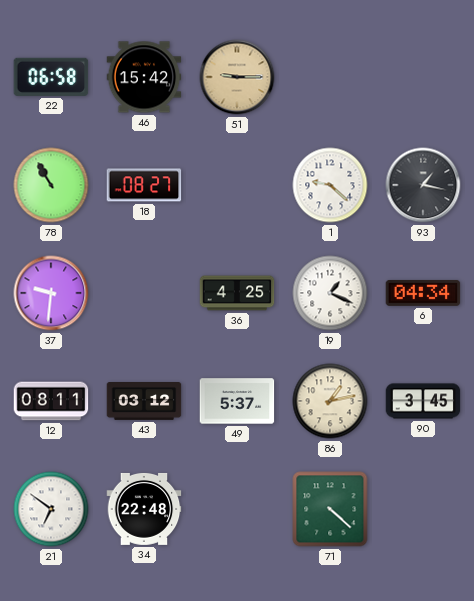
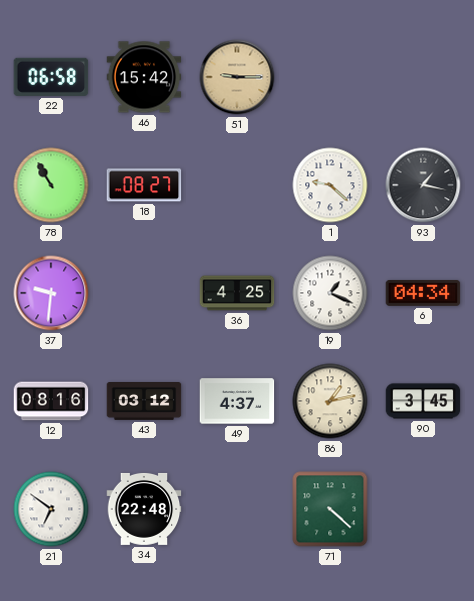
12: 08:11 -> 08:16 (51, 401)
49: 5:37 -> 4:37 (237, 401)
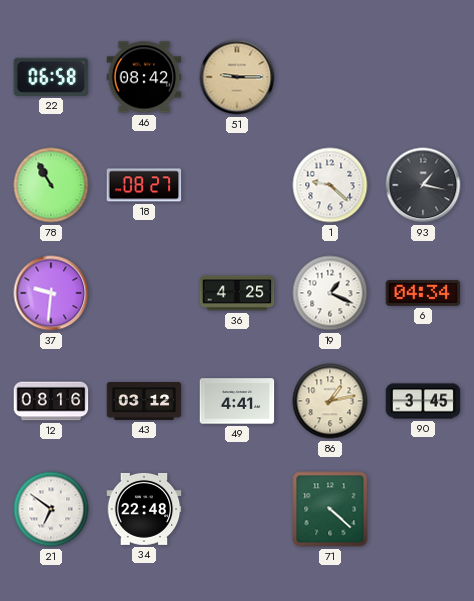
46: 15:42 -> 08:42 (144, 77)
49: 4:37 -> 4:41 (237, 401)
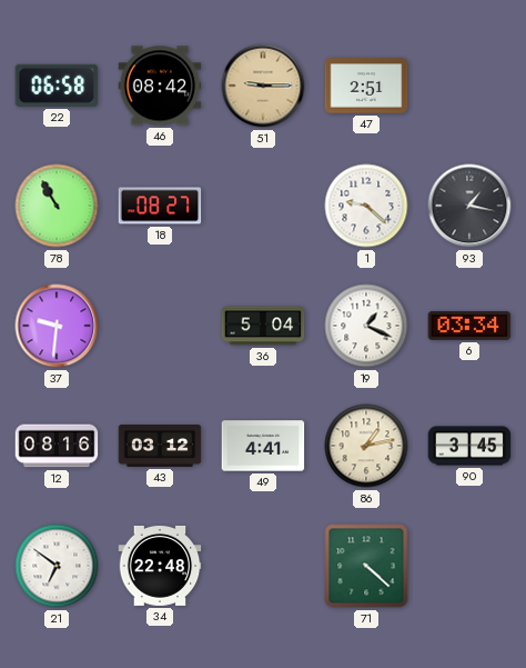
47: none -> 2:51 (366, 86)
36: 4:25 -> 5:04 (263, 326)
6: 04:34 -> 03:34 (469, 326)
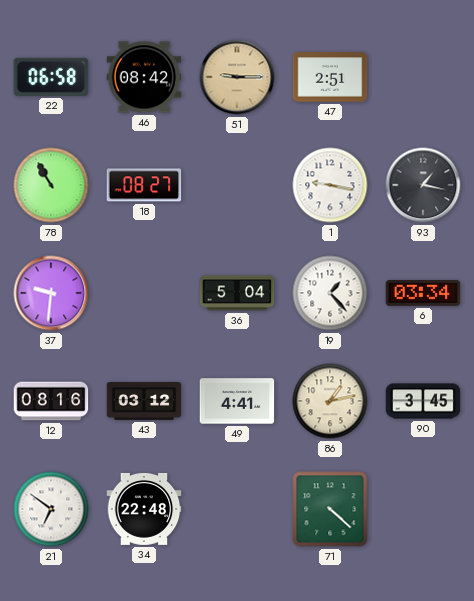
1: 9:22 -> 9:17 (330, 185)
19: 1:19 -> 1:23 (330, 293)
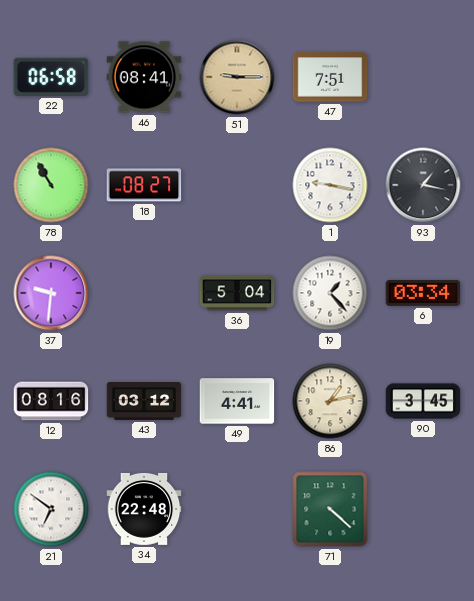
46: 08:42 -> 08:41 (144, 77)
47: 2:51 -> 7:51 (330, 77)
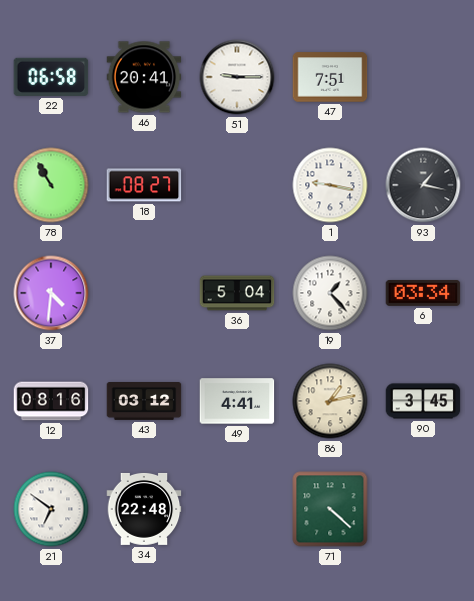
46: 08:41 -> 20:41 (144, 77)
51 dial: champagne -> white (237, 77)
37: 9:31 -> 4:31 (51, 293)
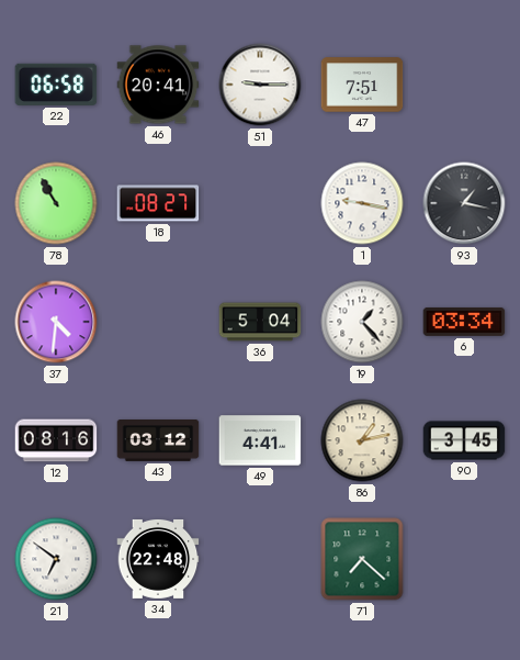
71: 4:22 -> 7:22 (362, 559)
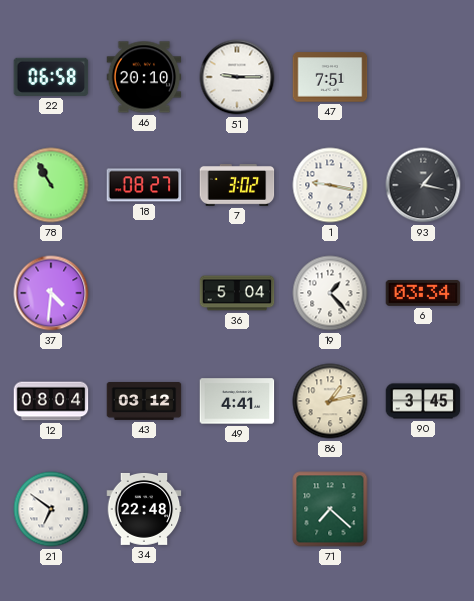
46: 20:41 -> 20:10 (144, 77)
7: none -> 3:02 (237, 186)
12: 08:16 -> 08:04 (51, 401)
